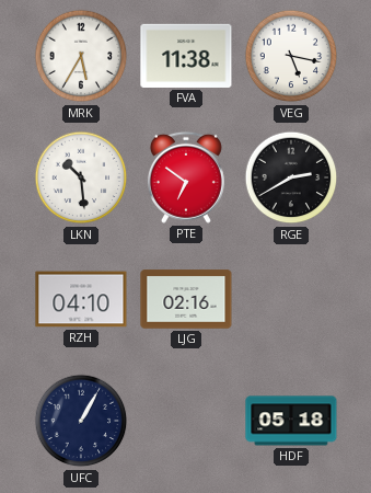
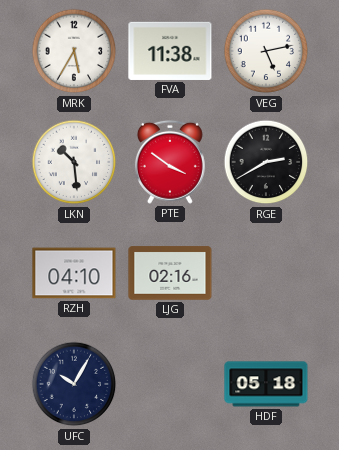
VEG: 5:17 -> 5:13 (266, 51)
PTE: 6:51 -> 3:51 (170, 162)
UFC: 1:05 -> 10:05 (74, 384)
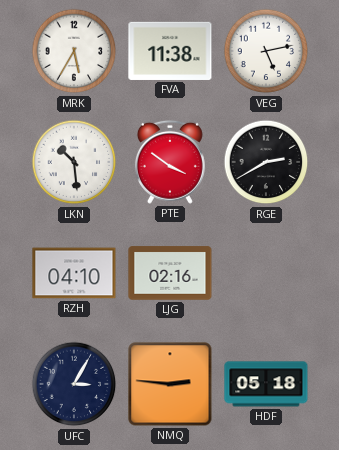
UFC: 10:05 -> 3:05 (74, 384)
NMQ: none -> 2:46 (170, 384)
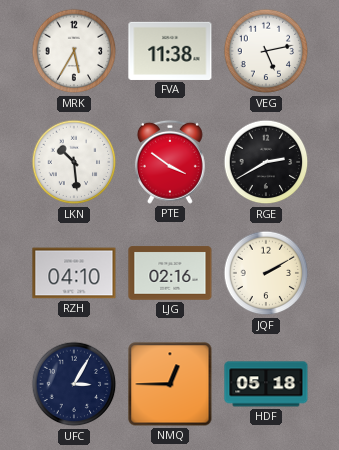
JQF: none -> 2:10 (266, 273)
NMQ: 2:46 -> 12:45 (170, 384)
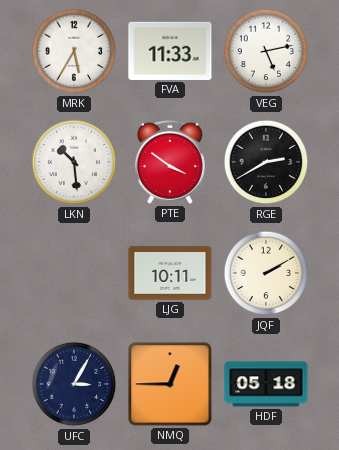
FVA: 11:38 -> 11:33 (170, 51)
RZH: 04:10 -> none (74, 273)
LJG: 02:16 -> 10:11 (170, 273)
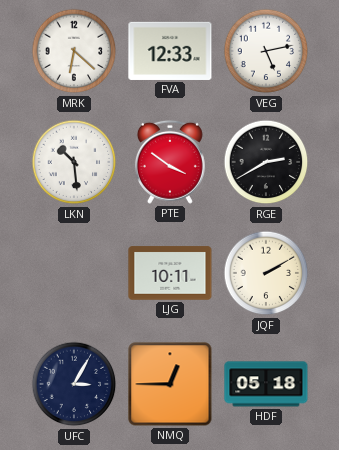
MRK: 5:35 -> 6:22 (74, 51)
FVA: 11:33 -> 12:33 (170, 51)
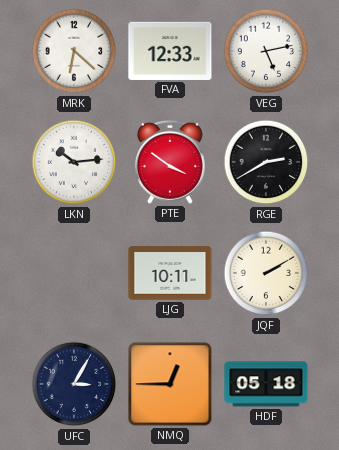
LKN: 10:29 -> 10:14 (74, 162)
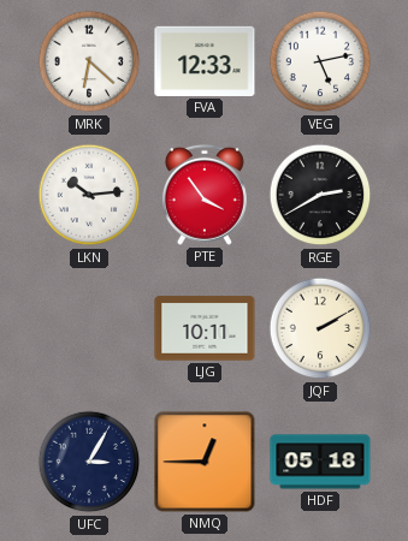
PTE: 3:51 -> 3:54 (205, 195)
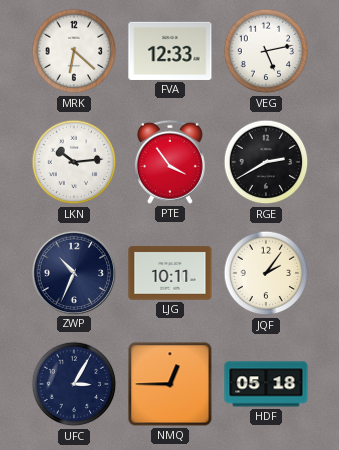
ZWP: none -> 10:34 (73, 272)
JQF: 2:10 -> 2:06 (266, 273)
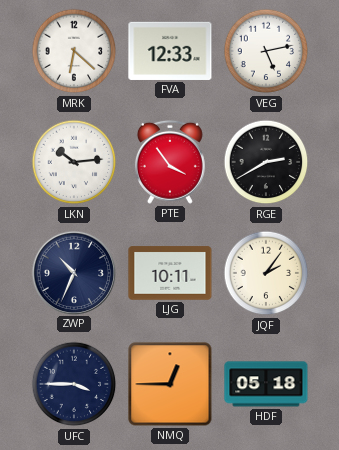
UFC: 3:05 -> 3:45 (74, 384)
